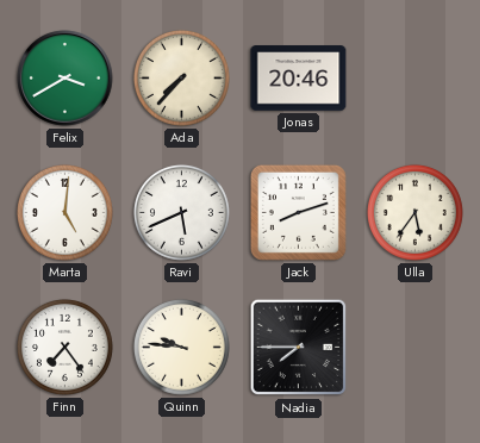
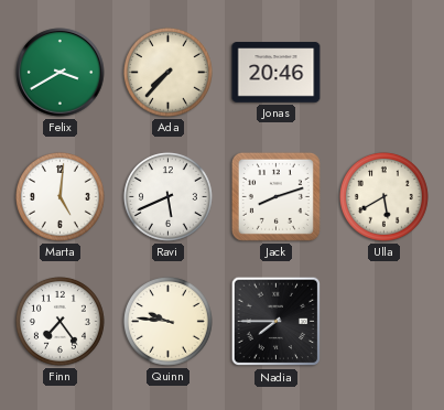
Ulla: 5:36 -> 5:40 (383, 196)
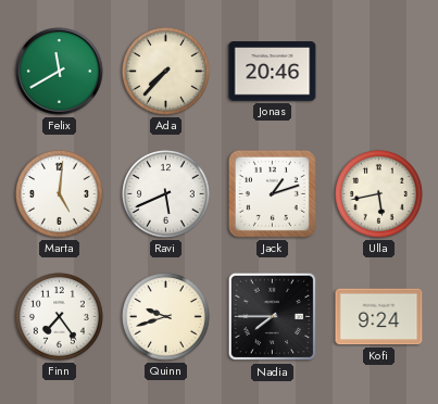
Felix: 3:40 -> 11:40 (60, 72)
Jack: 8:12 -> 1:12 (272, 193)
Ulla: 5:40 -> 5:43 (378, 193)
Quinn: 9:46 -> 9:42 (165, 316)
Kofi: none -> 9:24 (379, 317)
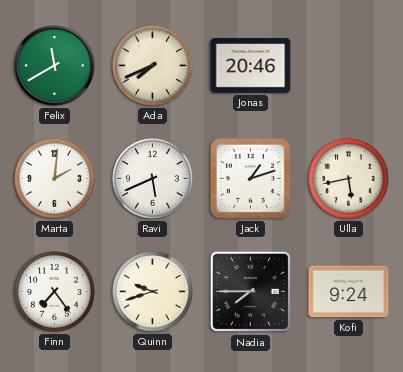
Ada: 7:37 -> 7:41 (152, 65)
Marta: 5:01 -> 2:01 (54, 178)
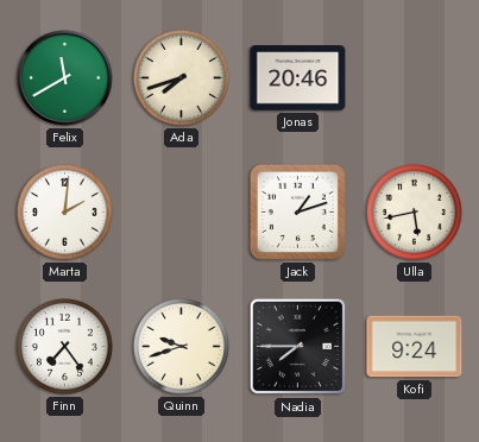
Ada: 7:41 -> 7:42 (181, 77)
Ravi: 5:41 -> none (152, 178)
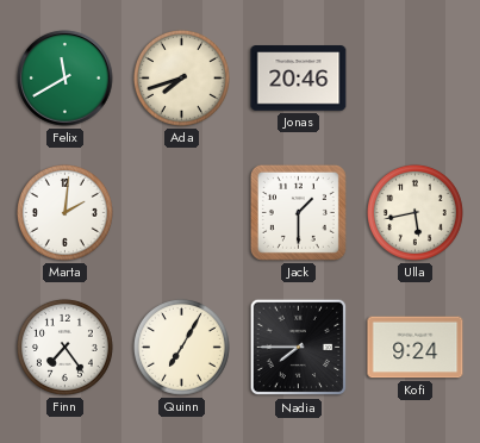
Jack: 1:12 -> 1:30 (298, 212)
Quinn: 9:42 -> 7:05 (181, 347)
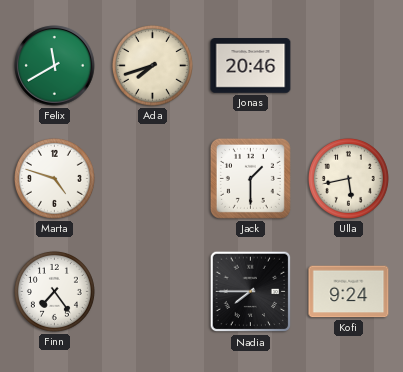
Marta: 2:01 -> 4:48 (54, 178)
Quinn: 7:05 -> none (181, 347)
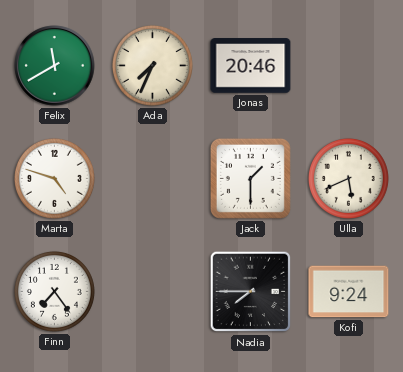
Ada: 7:42 -> 7:34 (152, 65)
Ulla: 5:43 -> 5:41 (348, 178)
